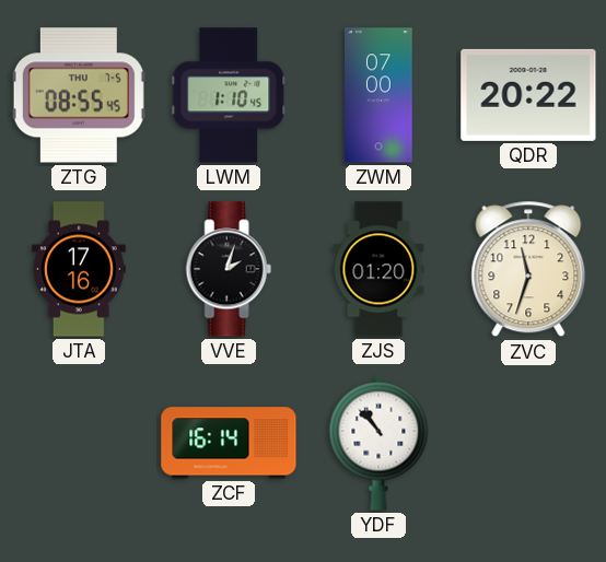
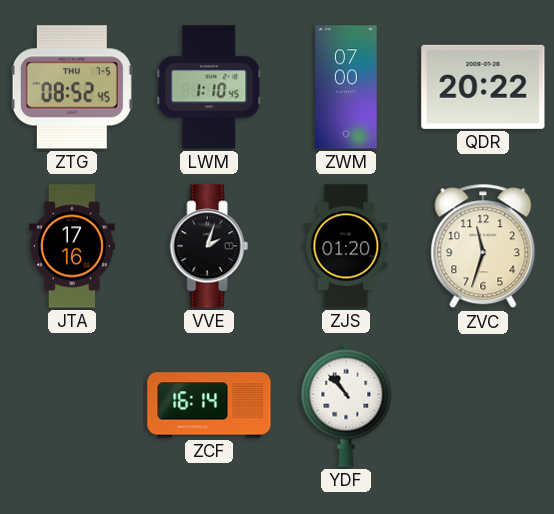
ZTG: 08:55 -> 08:52 (72, 87)
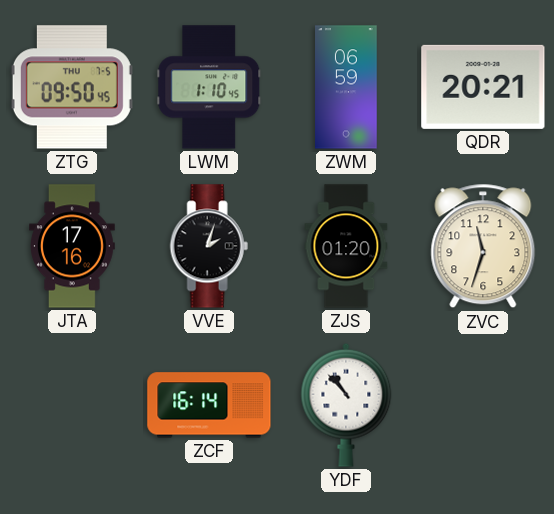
ZTG: 08:52 -> 09:50 (72, 87)
ZWM: 07:00 -> 06:59 (346, 87)
QDR: 20:22 -> 20:21 (483, 87)
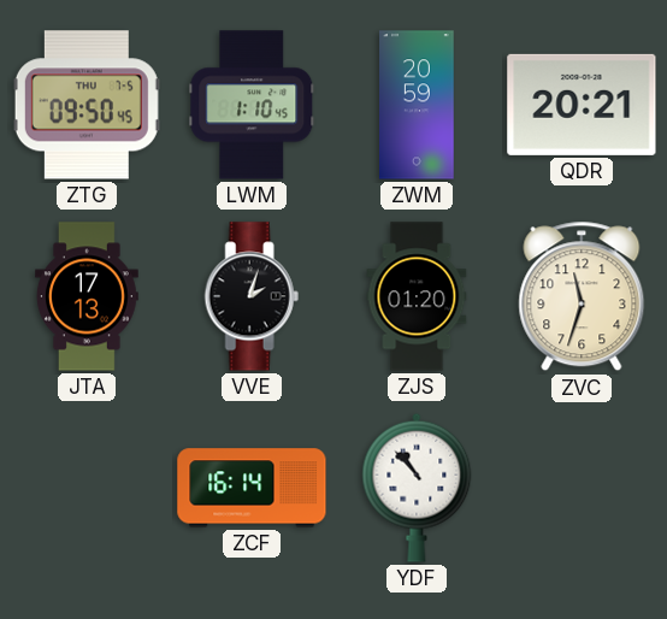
ZWM: 06:59 -> 20:59 (417, 105)
JTA: 17:16 -> 17:13 (88, 296)
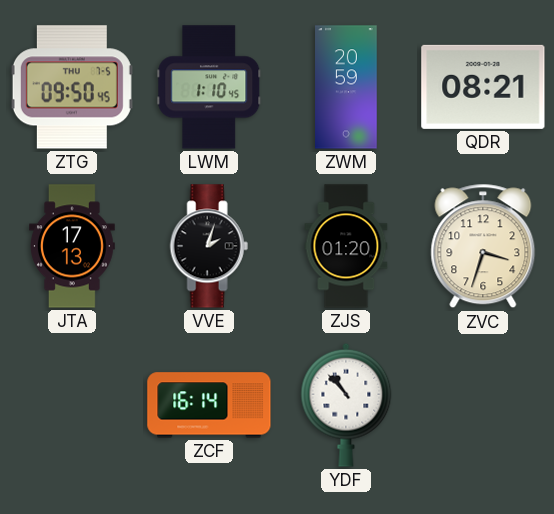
QDR: 20:21 -> 08:21 (483, 87)
ZVC: 11:33 -> 3:33 (483, 246)
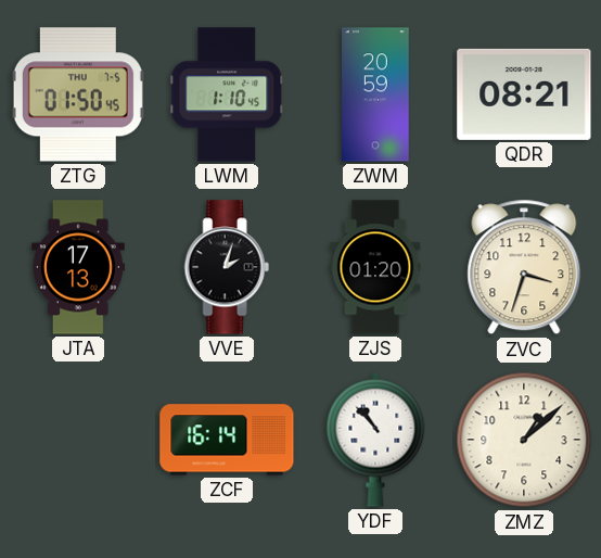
ZTG: 09:50 -> 01:50 (78, 94)
ZMZ: none -> 1:08 (524, 440)
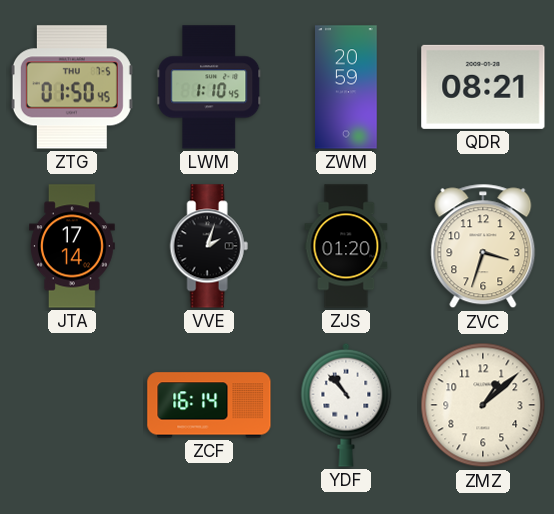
JTA: 17:13 -> 17:14 (73, 246)
